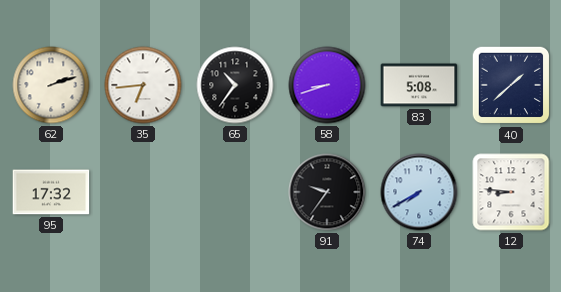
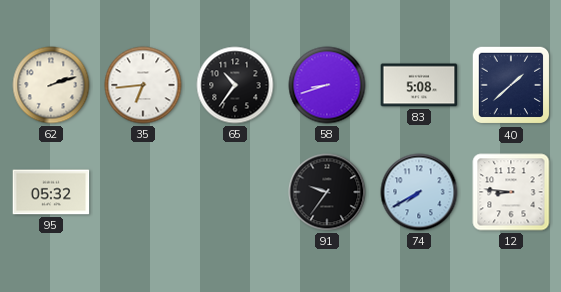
95: 17:32 -> 05:32 (51, 192)
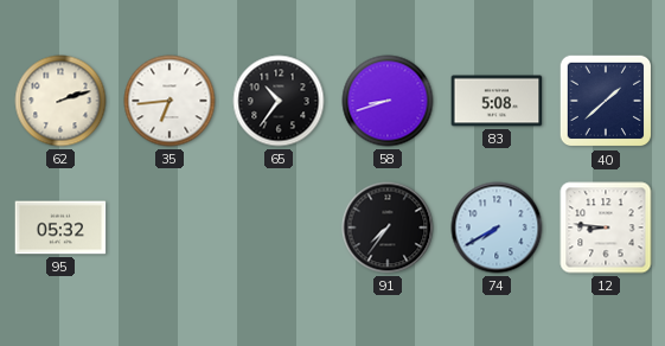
91: 9:36 -> 7:36 (388, 228)
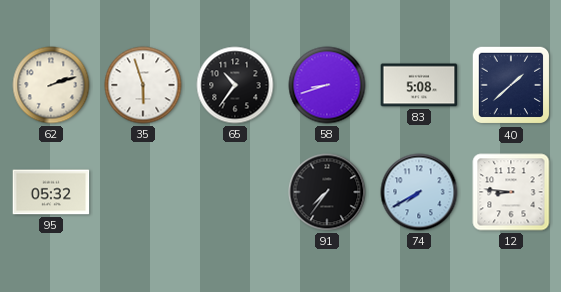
35: 6:44 -> 5:57 (143, 85)
